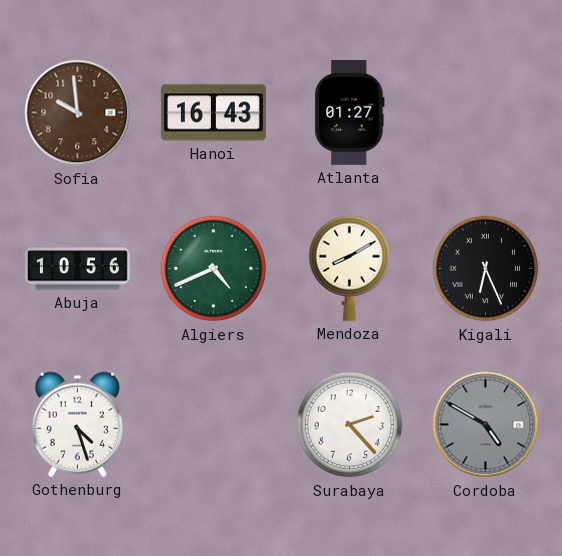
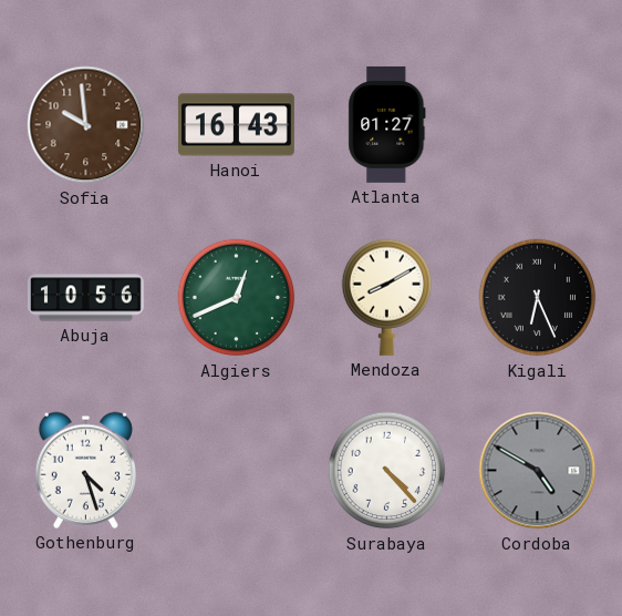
Algiers: 4:41 -> 12:41 (237, 298)
Surabaya: 2:23 -> 4:23 (387, 471)
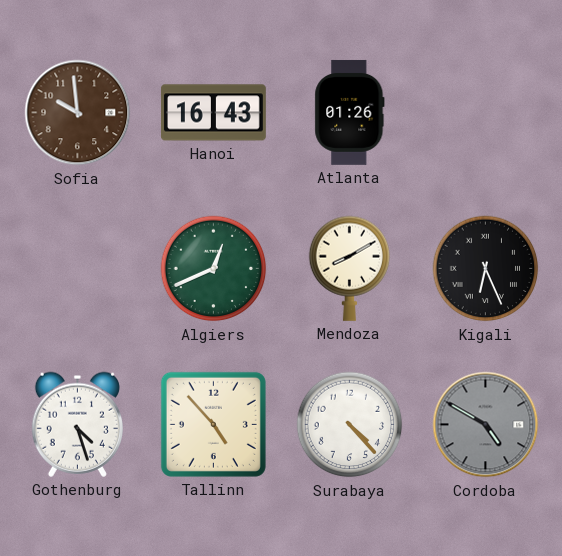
Atlanta: 01:27 -> 01:26 (350, 112)
Abuja: 10:56 -> none (86, 298)
Tallinn: none -> 4:53 (213, 424)
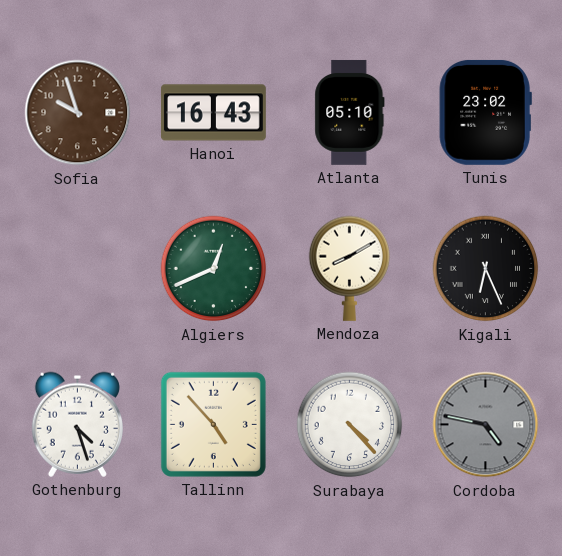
Sofia: 9:59 -> 9:57 (78, 113)
Atlanta: 01:26 -> 05:10 (350, 112)
Tunis: none -> 23:02 (485, 112)
Cordoba: 4:50 -> 4:47 (486, 425)
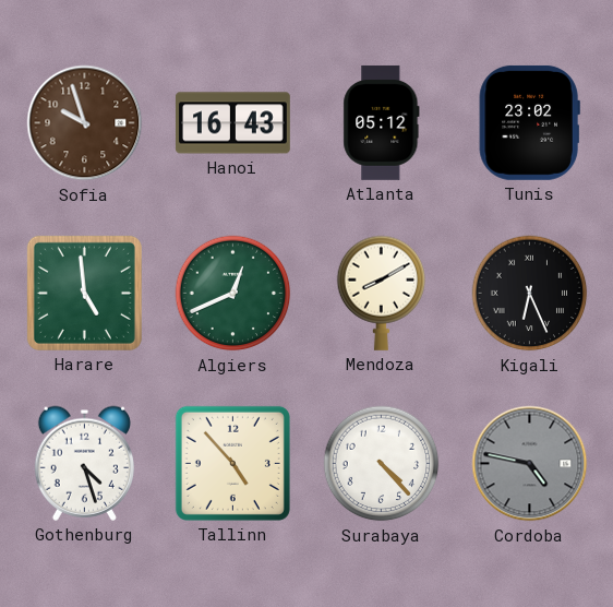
Atlanta: 05:10 -> 05:12 (382, 122)
Harare: none -> 4:59 (84, 293)
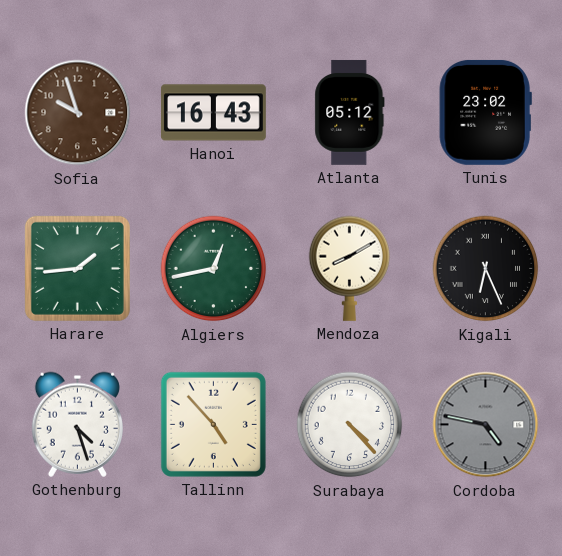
Harare: 4:59 -> 1:44 (77, 268)
Algiers: 12:41 -> 12:43 (214, 269)
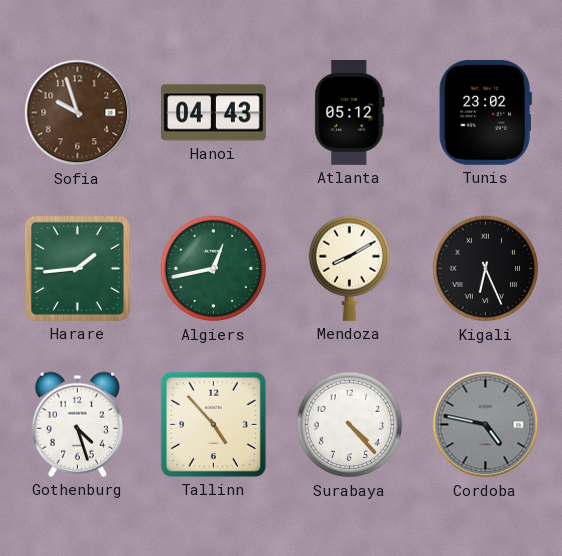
Hanoi: 16:43 -> 04:43 (213, 113)
